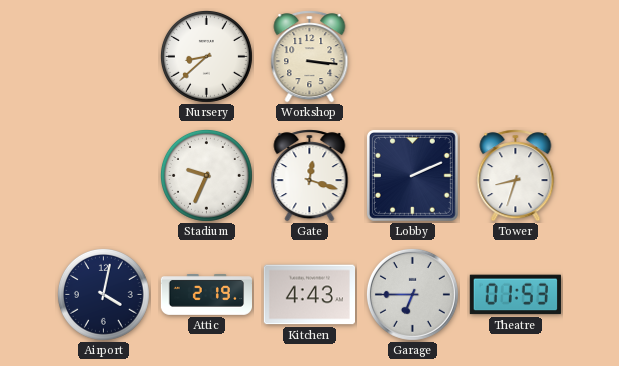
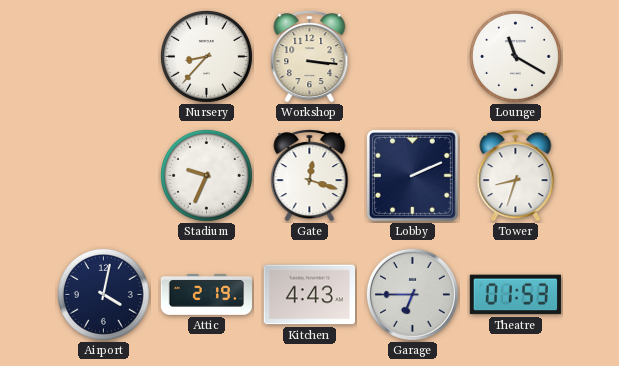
Nursery: 8:38 -> 8:37 (206, 56)
Lounge: none -> 11:20 (515, 56)
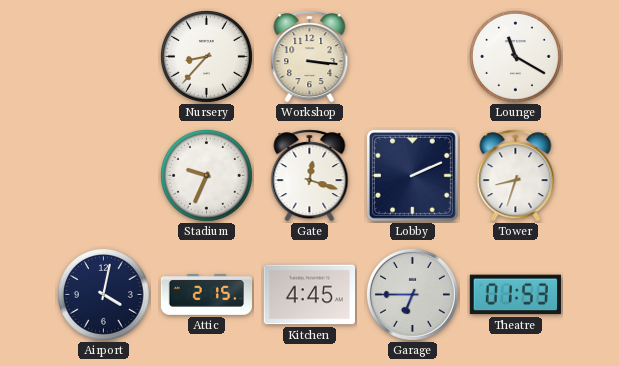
Attic: 2:19 -> 2:15 (206, 295)
Kitchen: 4:43 -> 4:45 (309, 295)
